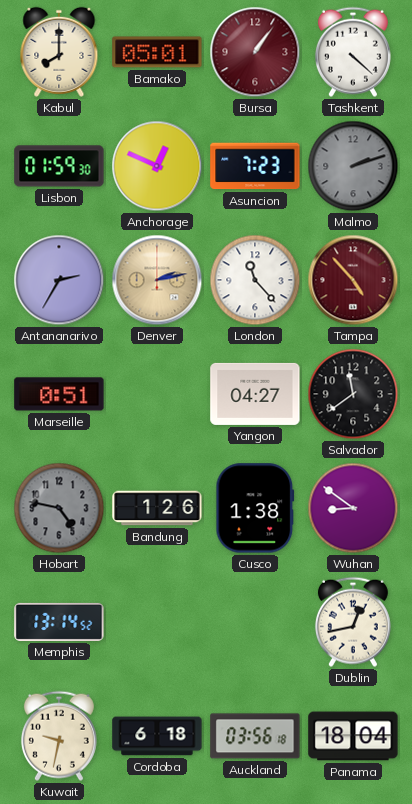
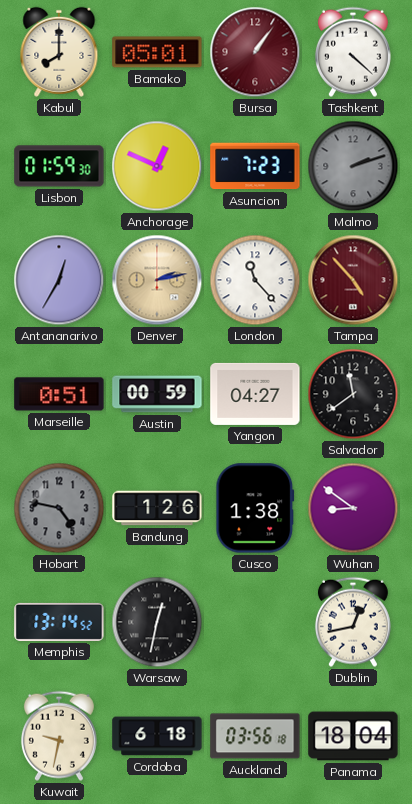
Antananarivo: 2:35 -> 12:35 (59, 280)
Austin: none -> 00:59 (157, 394)
Warsaw: none -> 12:32 (157, 622)
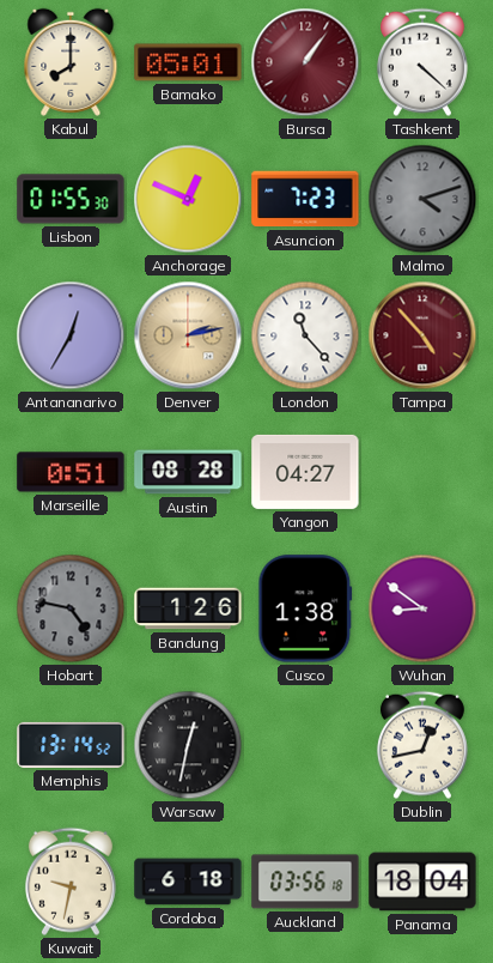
Lisbon: 01:59 -> 01:55 (71, 199)
Malmo: 2:12 -> 4:12 (422, 199)
Austin: 00:59 -> 08:28 (188, 472)
Salvador: 11:39 -> none (353, 394)
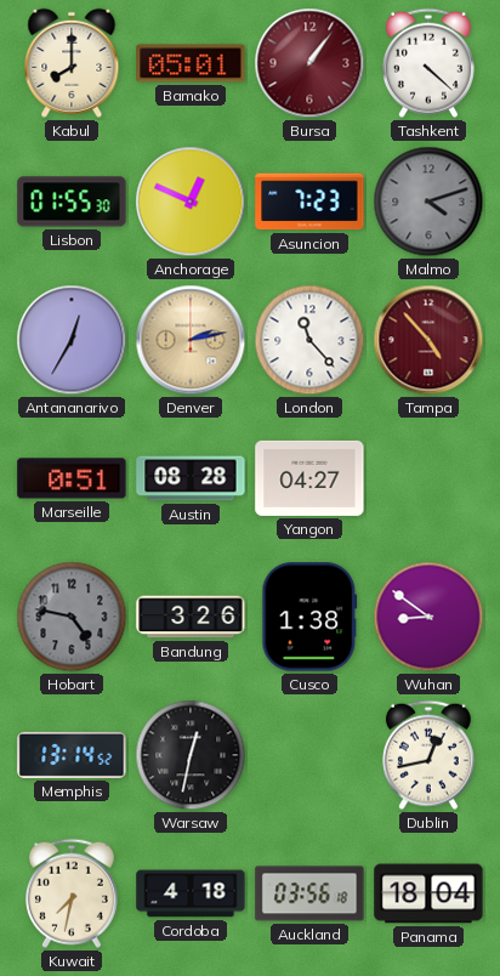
Bandung: 1:26 -> 3:26 (191, 617)
Kuwait: 9:32 -> 7:32 (72, 893)
Cordoba: 6:18 -> 4:18 (191, 893)
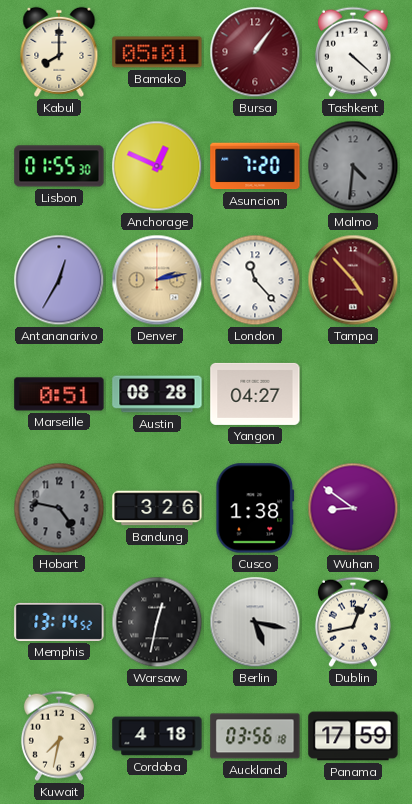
Asuncion: 7:23 -> 7:20 (255, 166)
Malmo: 4:12 -> 4:31 (353, 166)
Berlin: none -> 5:17 (255, 622)
Panama: 18:04 -> 17:59 (353, 736)
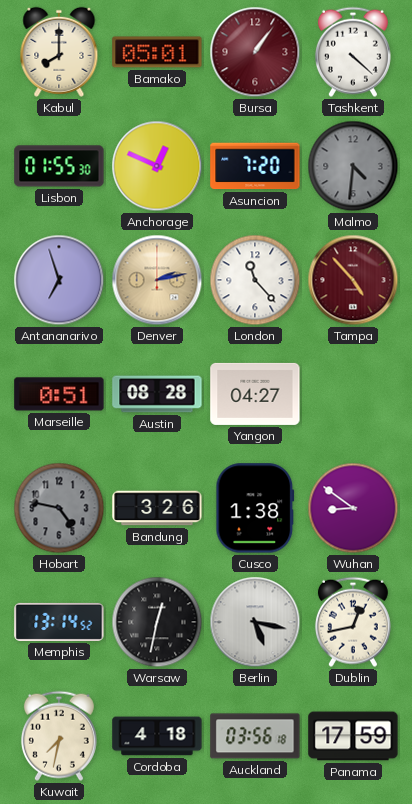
Antananarivo: 12:35 -> 6:57 (59, 280)
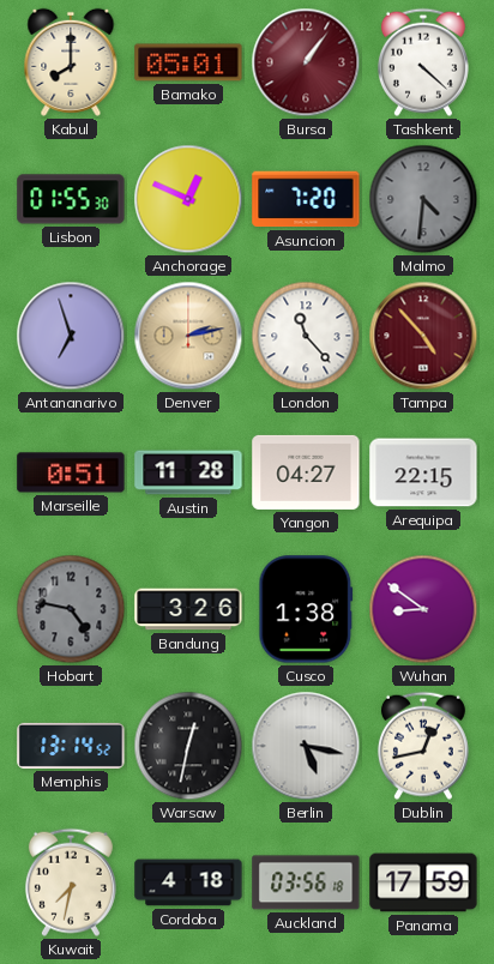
Austin: 08:28 -> 11:28 (188, 472)
Arequipa: none -> 22:15 (423, 472)
